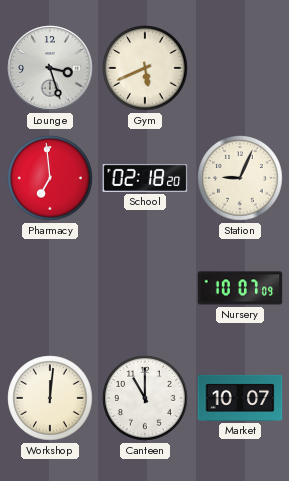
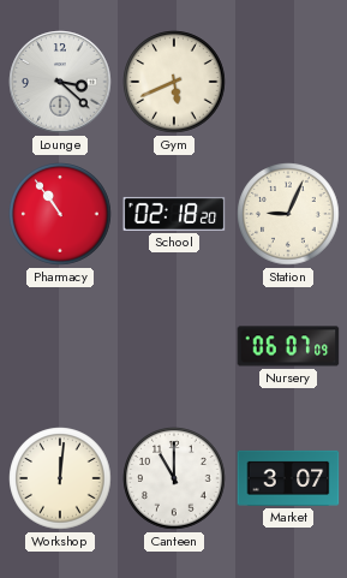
Lounge: 3:27 -> 3:22 (60, 82)
Pharmacy: 6:59 -> 10:54 (60, 214)
Nursery: 10:07 -> 06:07 (288, 346)
Market: 10:07 -> 3:07 (288, 478)
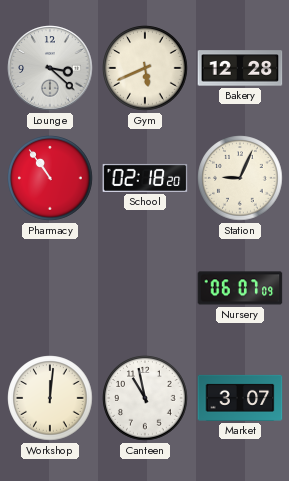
Bakery: none -> 12:28 (240, 68)
Canteen: 11:00 -> 10:58 (145, 398)
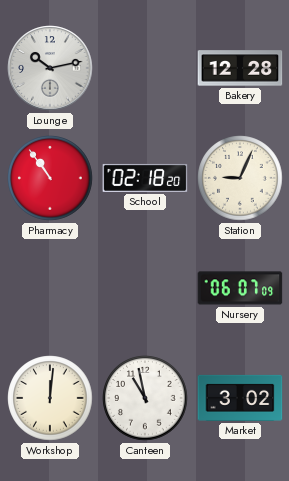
Lounge: 3:22 -> 10:13 (50, 68)
Gym: 5:41 -> none (145, 68)
Market: 3:07 -> 3:02 (240, 398)
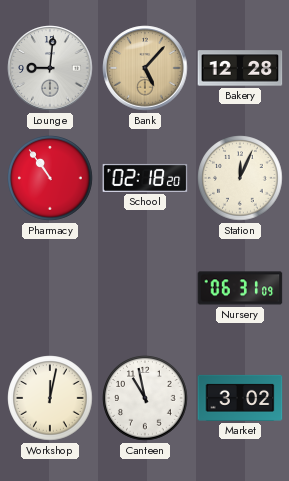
Lounge: 10:13 -> 9:01 (50, 68)
Bank: none -> 5:07 (145, 68)
Station: 9:04 -> 12:04 (240, 178)
Nursery: 06:07 -> 06:31 (240, 288)
Workshop: 12:01 -> 12:02 (50, 398)
